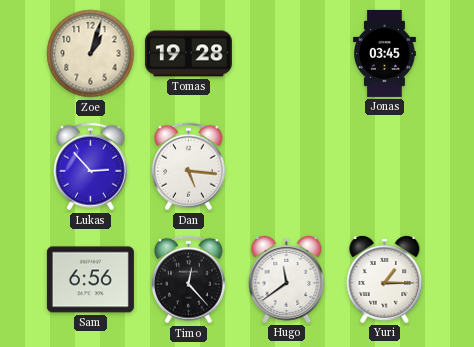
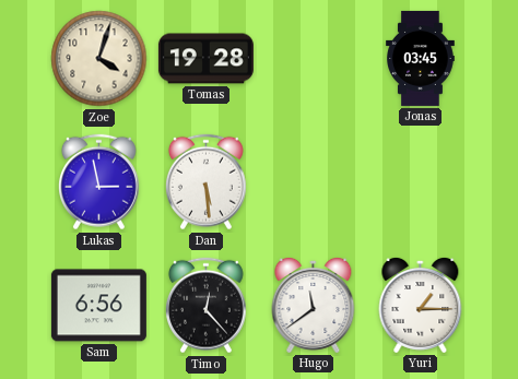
Zoe: 1:03 -> 4:03 (99, 59)
Lukas: 2:53 -> 2:58 (98, 182)
Dan: 5:16 -> 5:29 (205, 182)
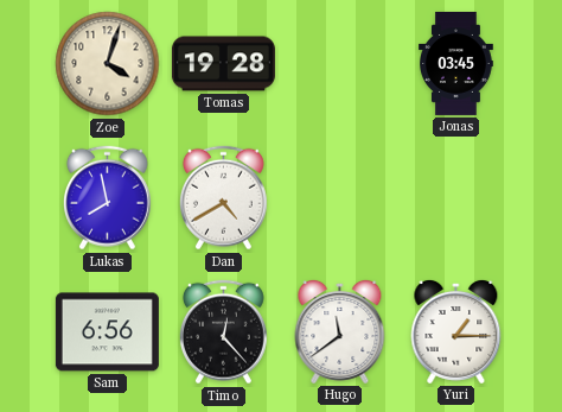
Lukas: 2:58 -> 7:58 (107, 198)
Dan: 5:29 -> 4:40 (223, 198)
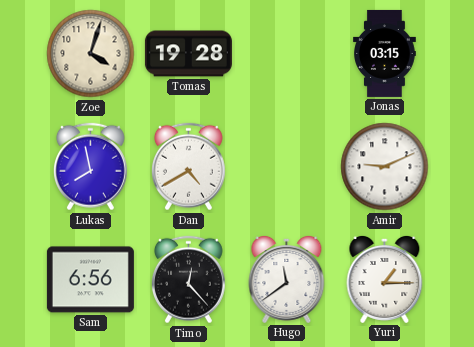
Jonas: 03:45 -> 03:15 (385, 53)
Amir: none -> 9:11 (385, 167)
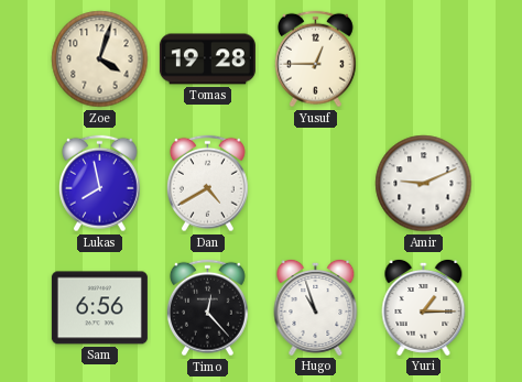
Yusuf: none -> 12:45 (315, 59)
Jonas: 03:15 -> none (385, 53)
Hugo: 11:39 -> 10:57 (316, 307)
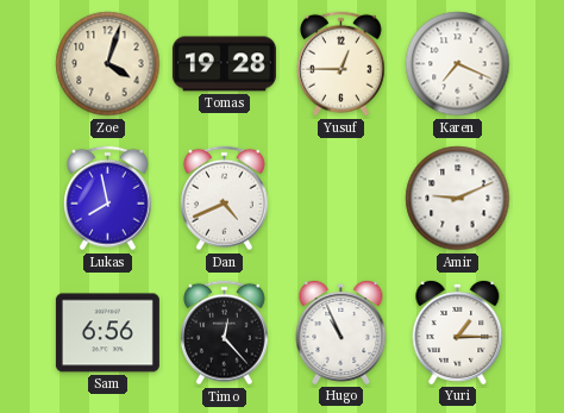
Karen: none -> 7:19 (458, 64)
Dan: 4:40 -> 4:41 (224, 199)
Hugo: 10:57 -> 10:56 (341, 332)
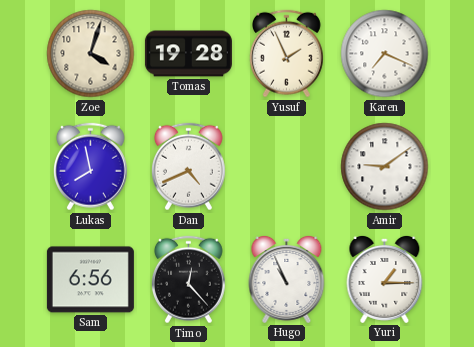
Yusuf: 12:45 -> 1:56 (286, 54)
Amir: 9:11 -> 9:09 (385, 167)
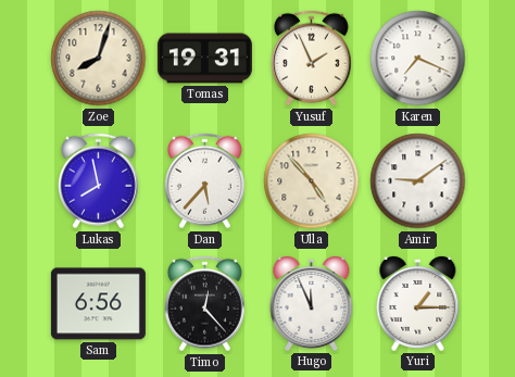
Zoe: 4:03 -> 8:03 (99, 59)
Tomas: 19:28 -> 19:31 (204, 59)
Dan: 4:41 -> 5:37 (204, 181)
Ulla: none -> 4:53 (312, 181)
Hugo: 10:56 -> 11:56 (312, 303)
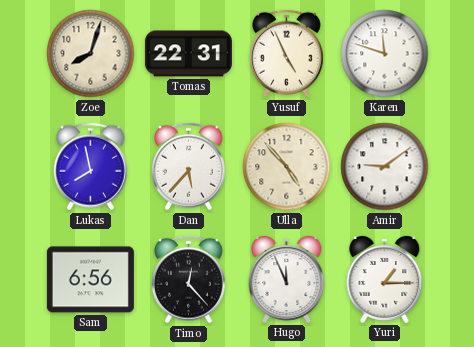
Tomas: 19:31 -> 22:31 (188, 54)
Yusuf: 1:56 -> 4:56 (286, 54)
Karen: 7:19 -> 11:48 (385, 54)
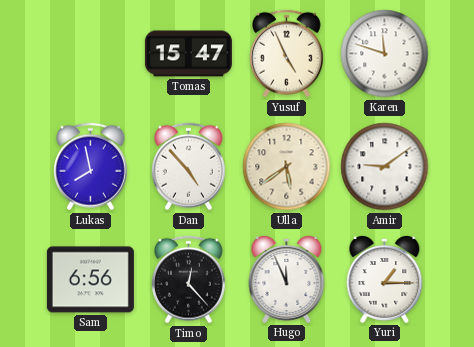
Zoe: 8:03 -> none (91, 54)
Tomas: 22:31 -> 15:47 (188, 54)
Dan: 5:37 -> 4:53 (188, 167)
Ulla: 4:53 -> 5:39 (287, 167)
